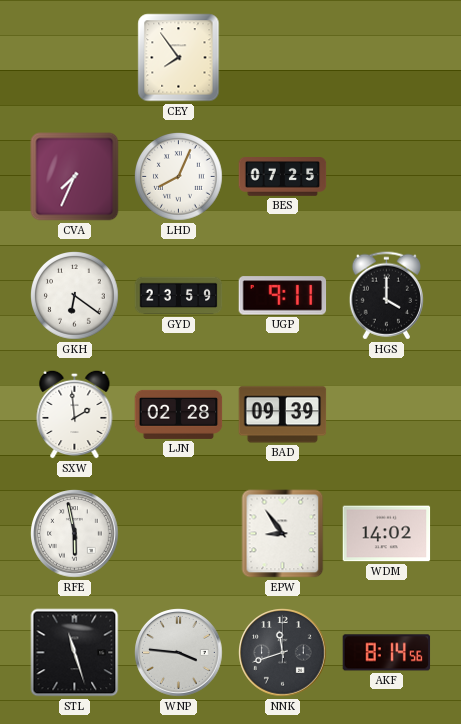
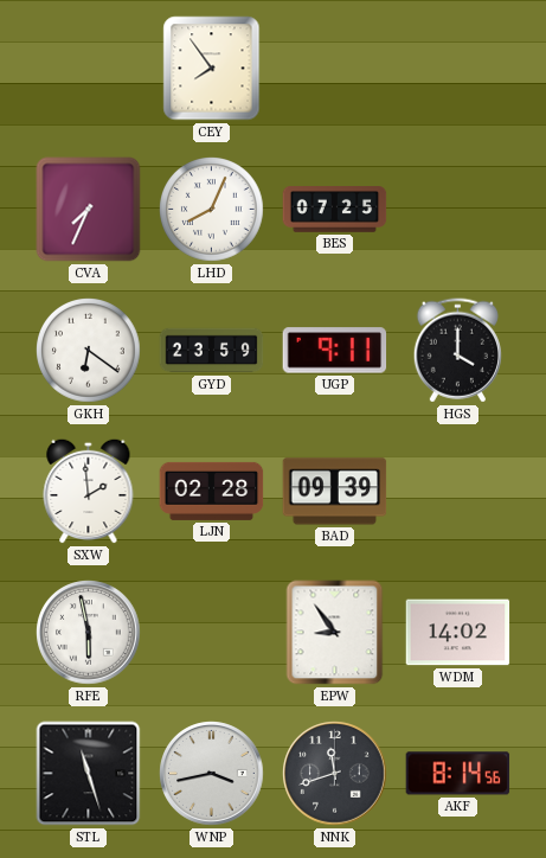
WNP: 3:46 -> 3:43 (212, 774)
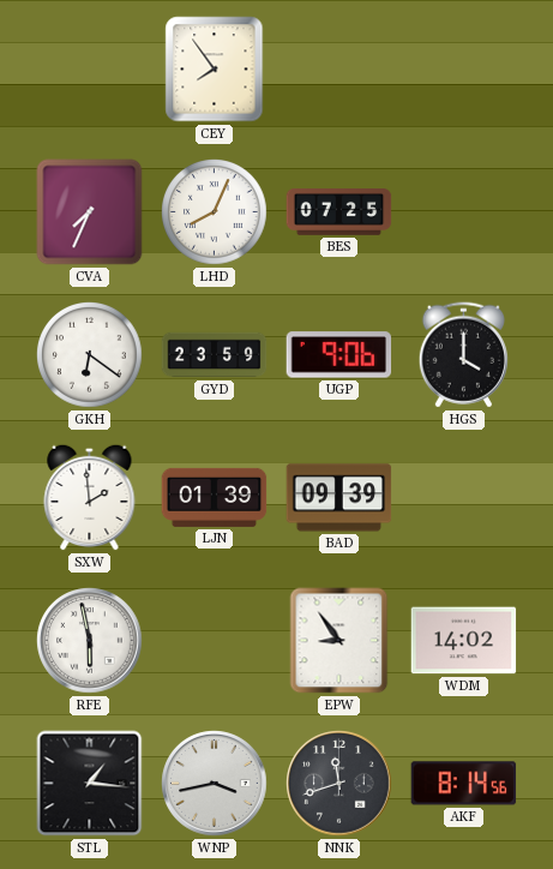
UGP: 9:11 -> 9:06 (339, 355)
LJN: 02:28 -> 01:39 (215, 497)
STL: 11:27 -> 1:16 (90, 784)
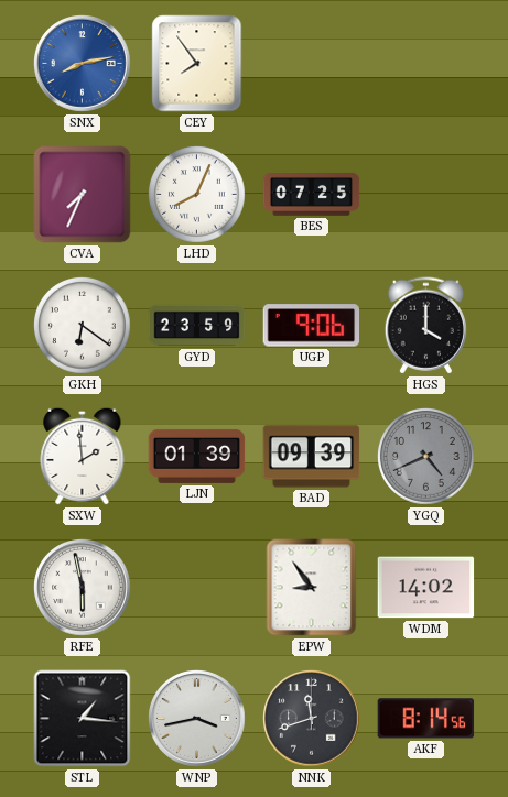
SNX: none -> 8:13 (83, 64)
YGQ: none -> 4:41 (426, 457)
